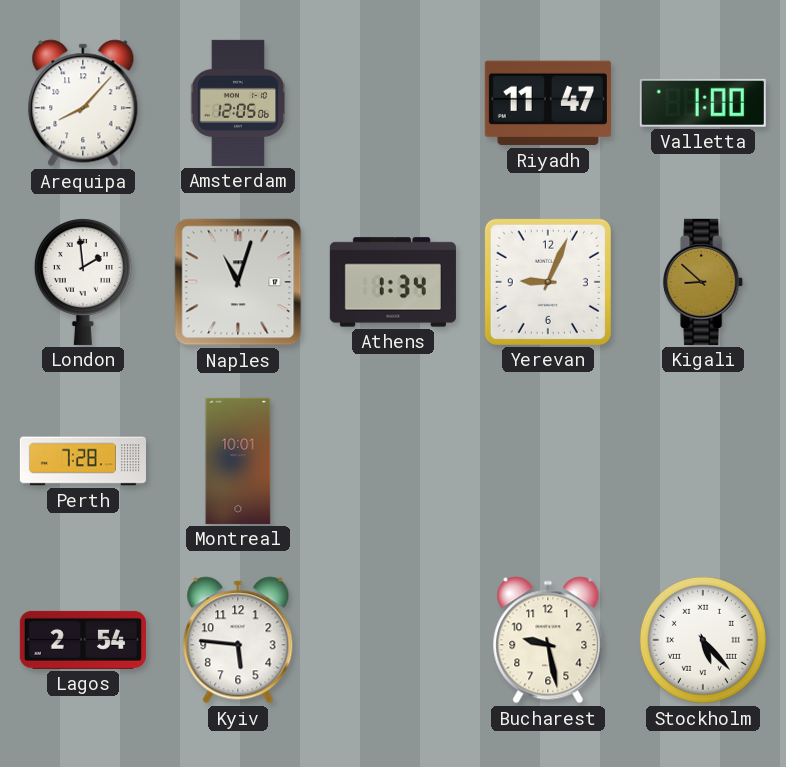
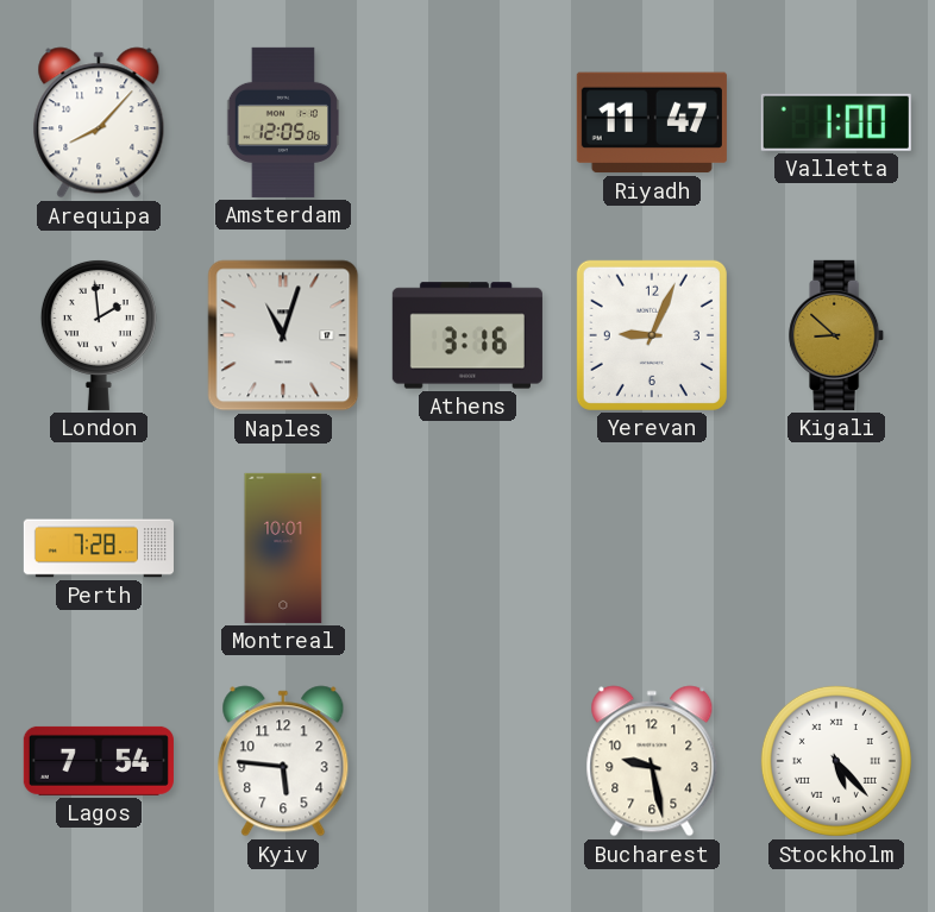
Athens: 1:34 -> 3:16 (467, 335)
Lagos: 2:54 -> 7:54 (99, 761)
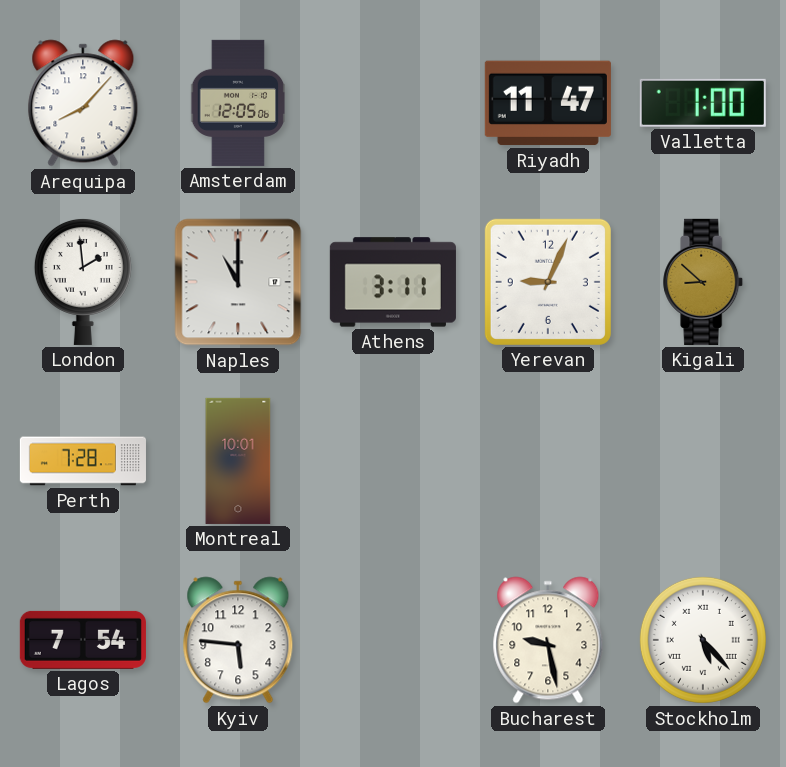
Naples: 11:03 -> 11:00 (238, 282)
Athens: 3:16 -> 3:11 (393, 282)
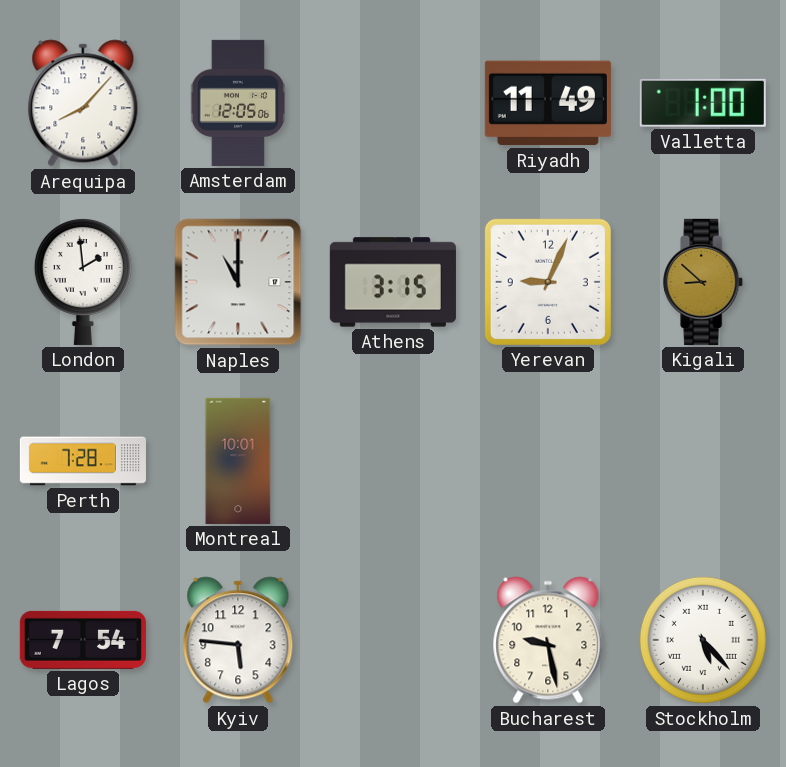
Riyadh: 11:47 -> 11:49 (548, 103)
Athens: 3:11 -> 3:15 (393, 282)
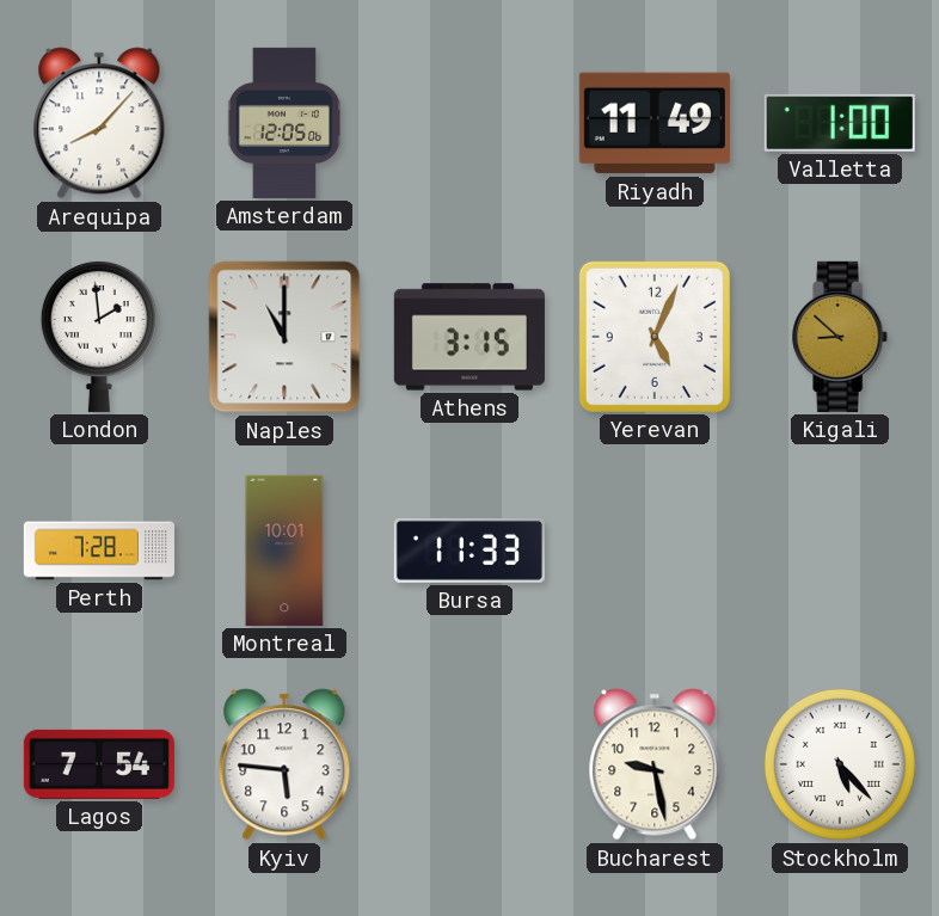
Yerevan: 9:04 -> 5:04 (655, 337)
Bursa: none -> 11:33 (469, 551)
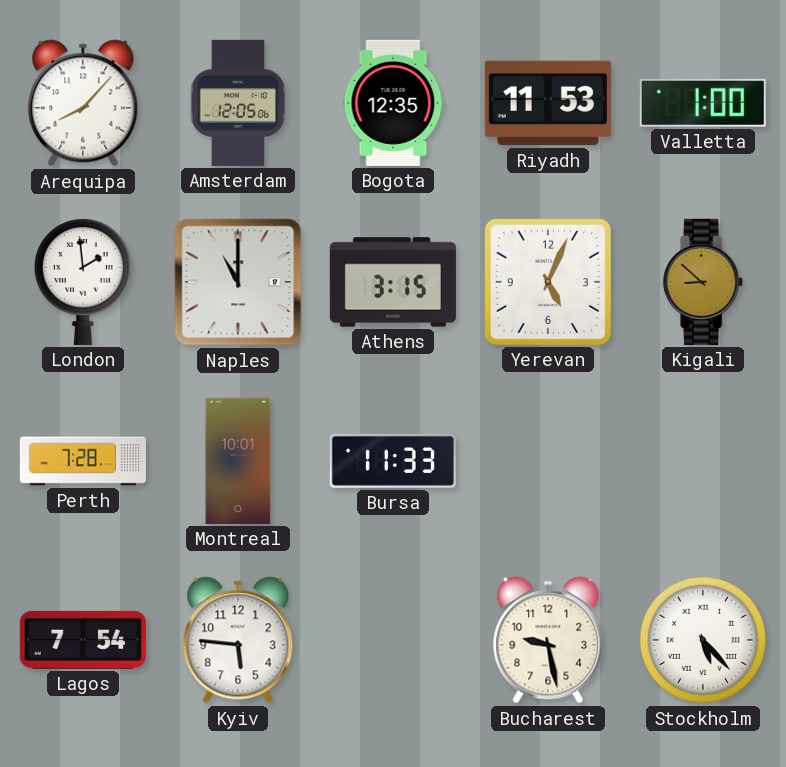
Bogota: none -> 12:35 (393, 103)
Riyadh: 11:49 -> 11:53 (548, 103)
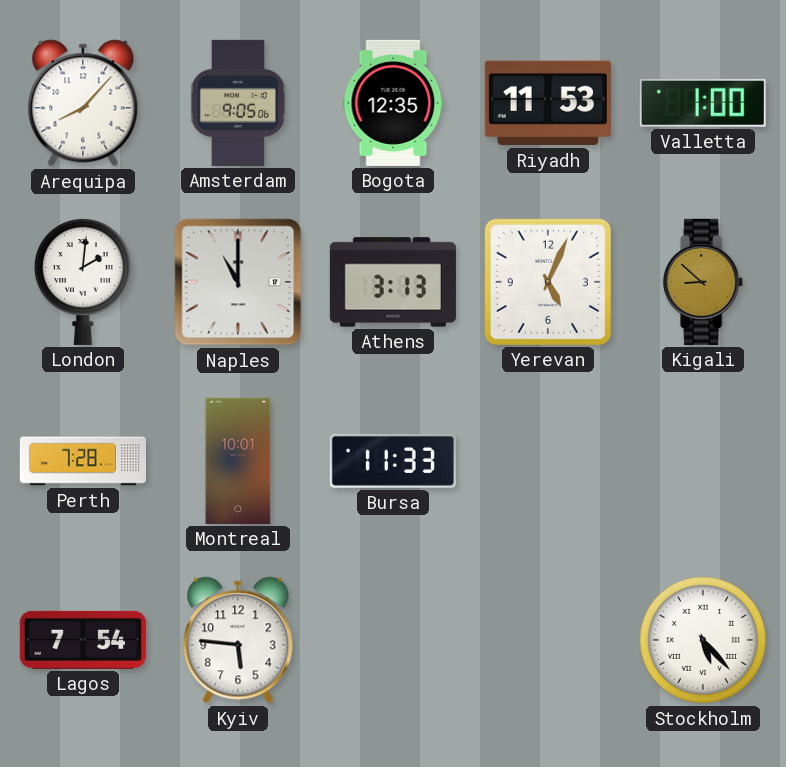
Amsterdam: 12:05 -> 9:05 (238, 103)
London: 1:59 -> 2:01 (83, 281)
Athens: 3:15 -> 3:13 (393, 282)
Bucharest: 9:28 -> none (548, 640)
